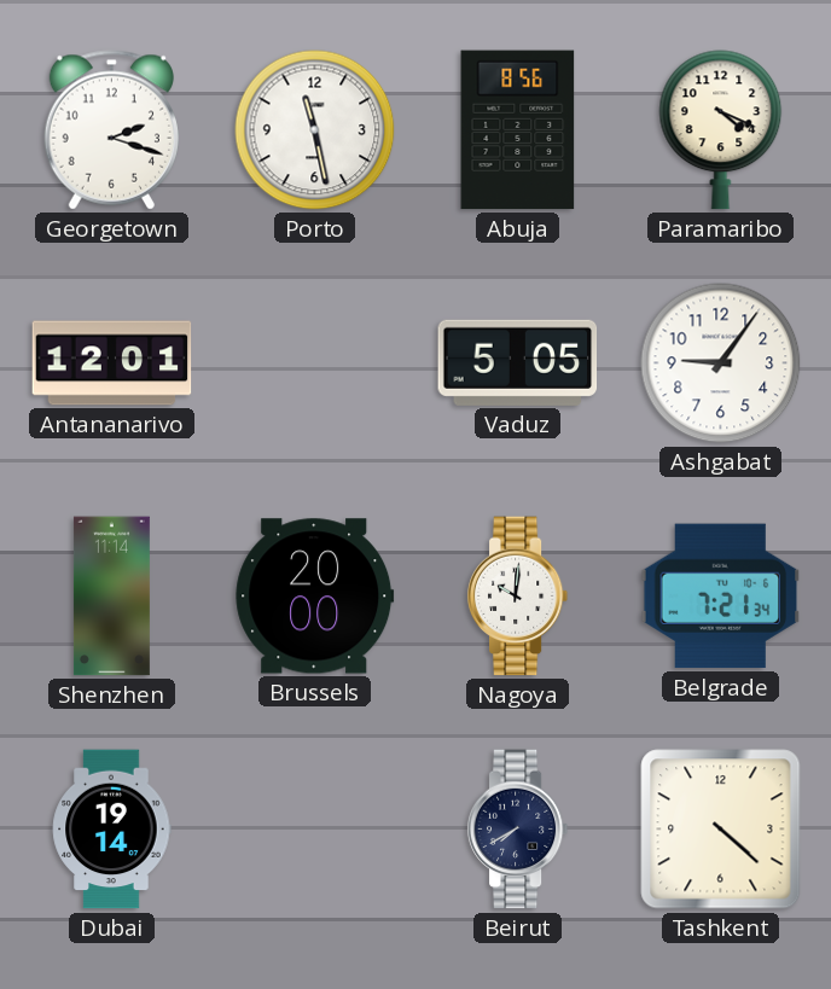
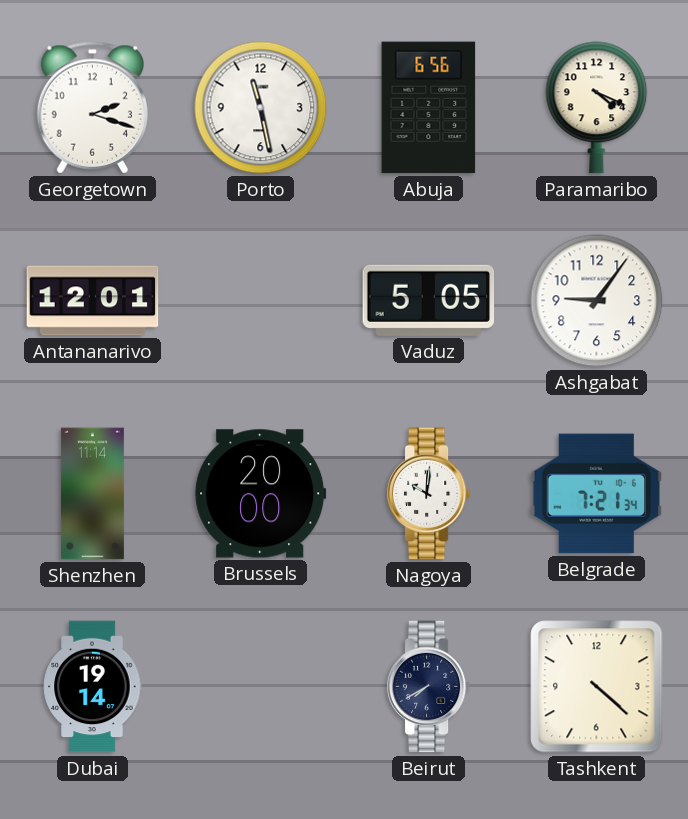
Abuja: 8:56 -> 6:56 (429, 108)
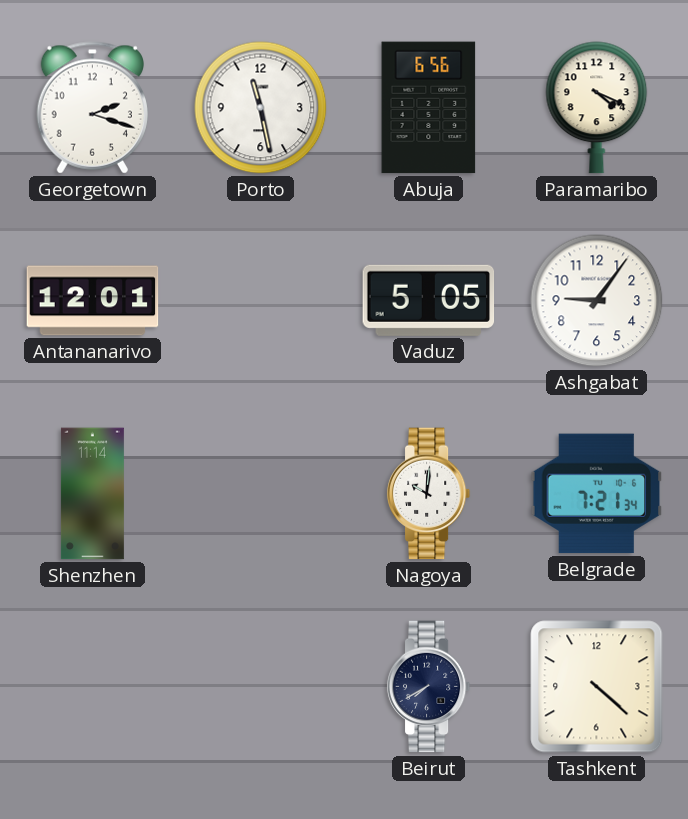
Brussels: 20:00 -> none (261, 494)
Dubai: 19:14 -> none (92, 687)
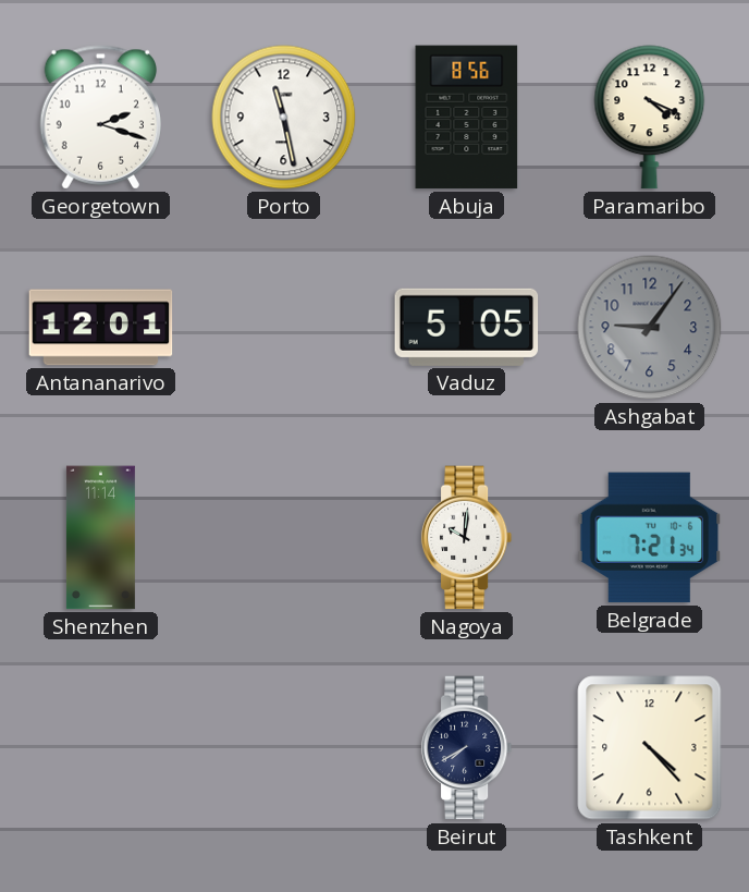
Abuja: 6:56 -> 8:56 (467, 118)
Ashgabat dial: white -> grey (650, 328)
Tashkent: 4:22 -> 4:23 (650, 748)
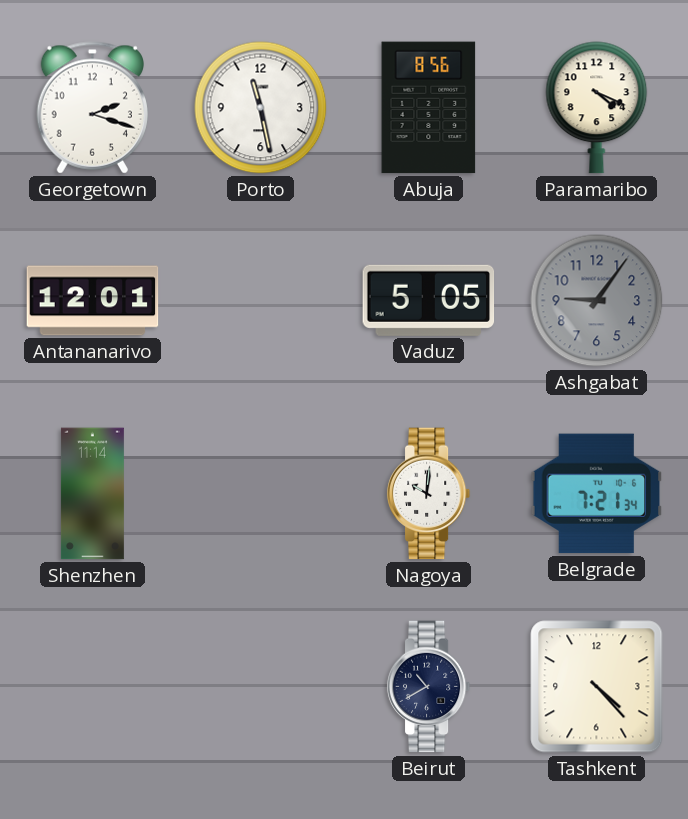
Beirut: 7:40 -> 10:40 (429, 687)
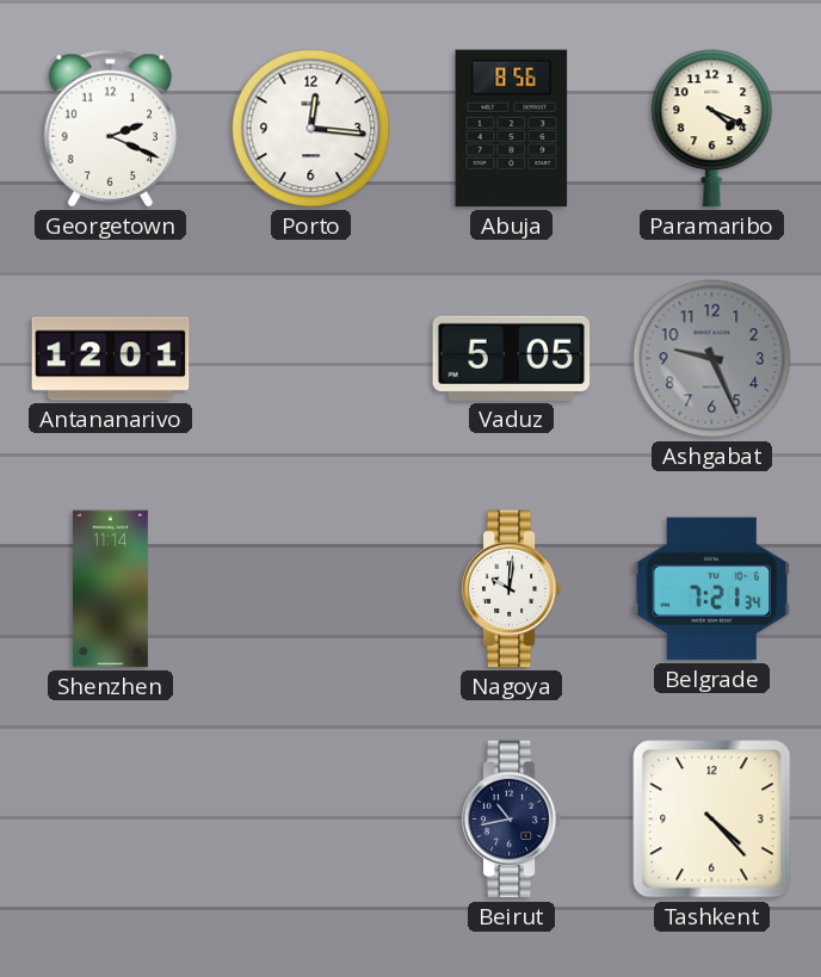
Georgetown: 2:18 -> 2:19 (110, 129)
Porto: 11:28 -> 12:16 (311, 129)
Ashgabat: 9:06 -> 9:26 (712, 359)
Beirut: 10:40 -> 10:43 (512, 820)
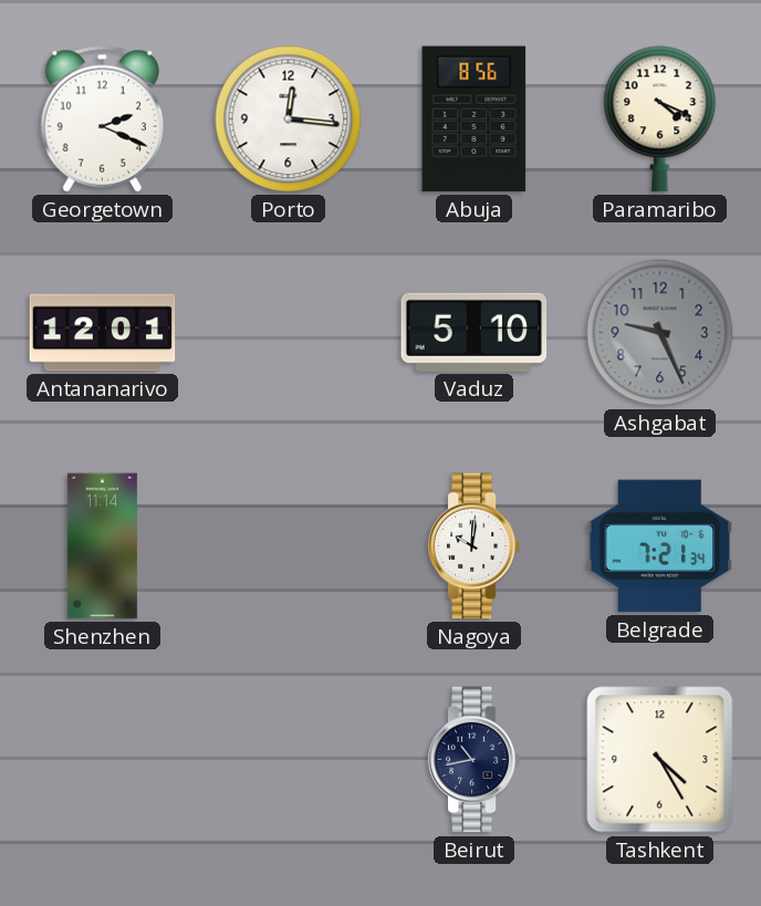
Vaduz: 5:05 -> 5:10 (475, 332)
Tashkent: 4:23 -> 4:25 (660, 760)
